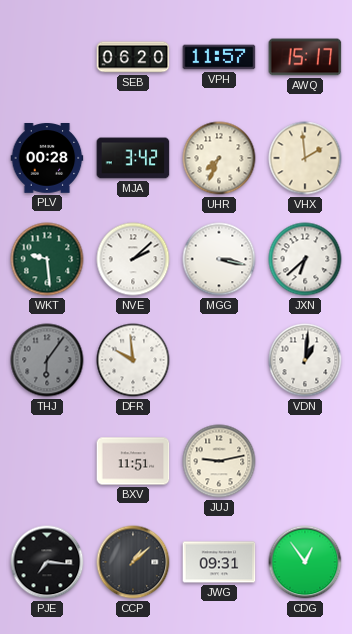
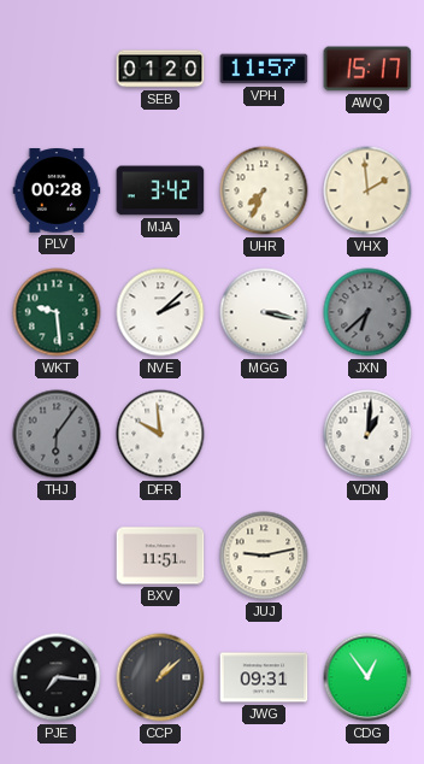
SEB: 06:20 -> 01:20 (160, 69)
JXN dial: white -> grey (367, 312)
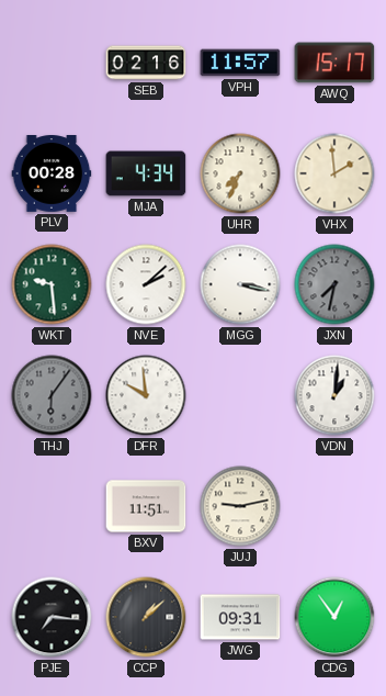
SEB: 01:20 -> 02:16 (146, 63)
MJA: 3:42 -> 4:34 (146, 173)
JXN: 6:38 -> 7:32 (334, 284)
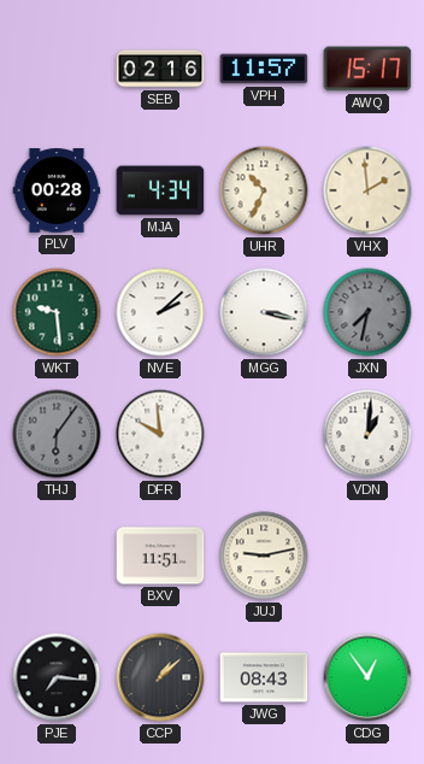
UHR: 7:34 -> 10:34 (264, 190)
JWG: 09:31 -> 08:43 (264, 677)
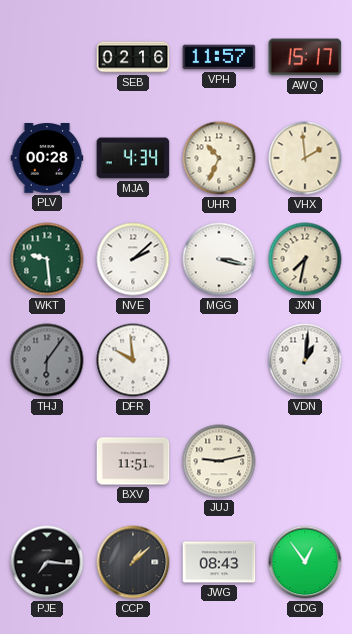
JXN dial: grey -> cream (305, 259)
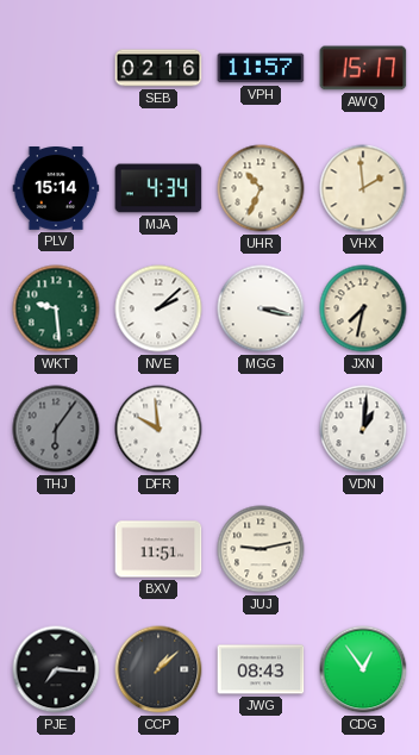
PLV: 00:28 -> 15:14 (56, 189)
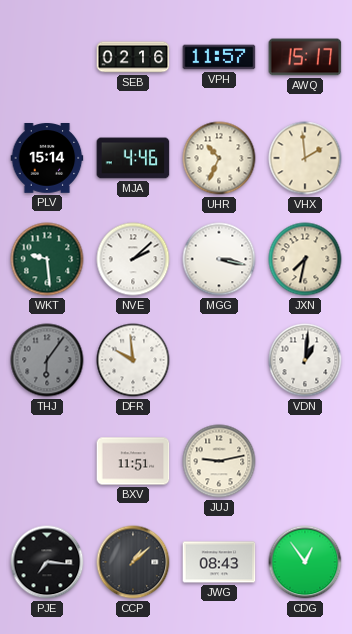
MJA: 4:34 -> 4:46 (133, 158)
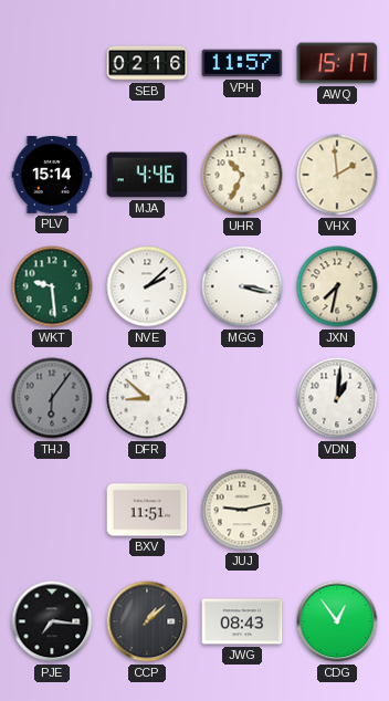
DFR: 9:59 -> 8:52 (147, 398)
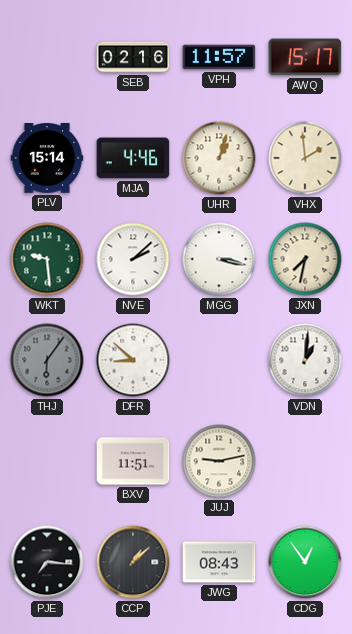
UHR: 10:34 -> 1:03 (219, 158)
